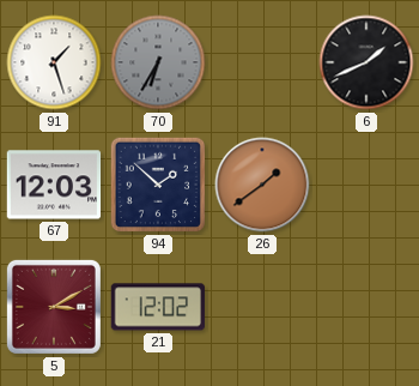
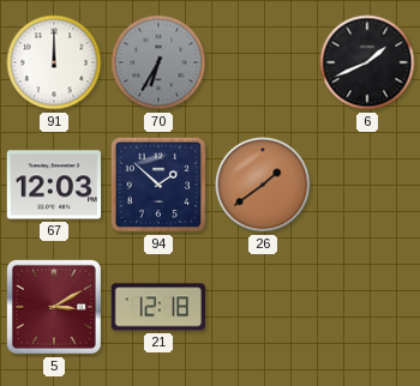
91: 1:27 -> 12:00 (54, 62)
21: 12:02 -> 12:18 (157, 307)
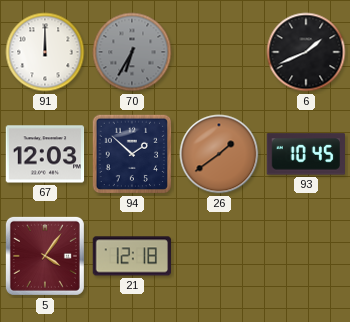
93: none -> 10:45 (305, 154)
5: 3:10 -> 4:06 (45, 256)
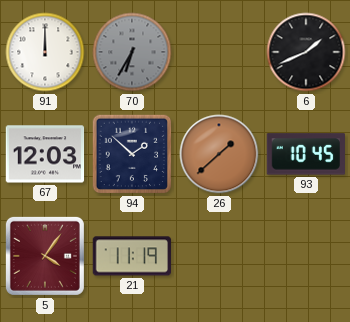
26: 1:39 -> 1:38 (219, 154)
21: 12:18 -> 11:19 (131, 256)
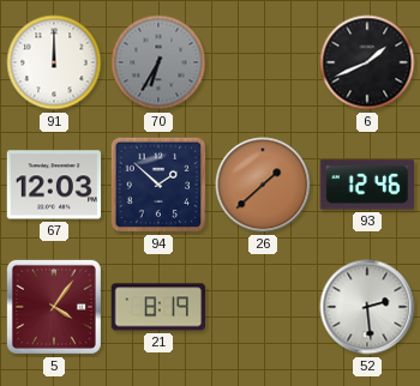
93: 10:45 -> 12:46 (366, 185)
21: 11:19 -> 8:19 (157, 307)
52: none -> 2:29 (367, 307)
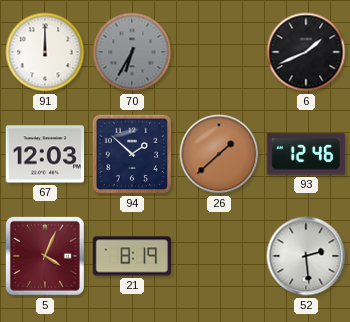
5: 4:06 -> 4:04 (45, 256)
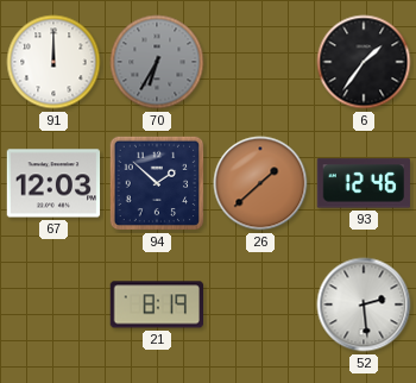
6: 1:41 -> 1:36 (364, 62)
5: 4:04 -> none (45, 256)
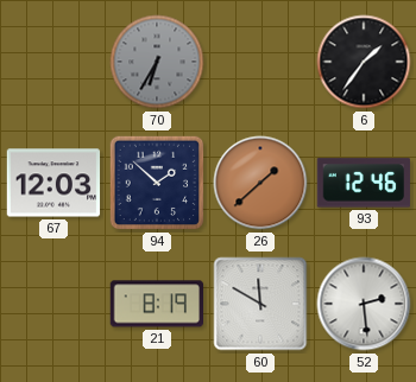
91: 12:00 -> none (53, 62)
60: none -> 11:50 (260, 304)
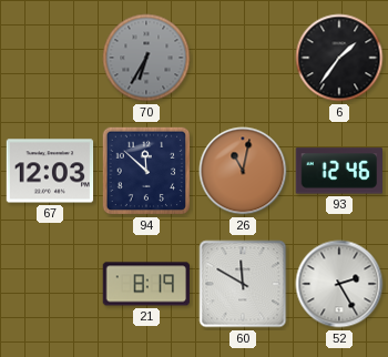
94: 1:52 -> 11:52 (146, 171)
26: 1:38 -> 11:02 (243, 171)
52: 2:29 -> 2:25 (339, 284)
